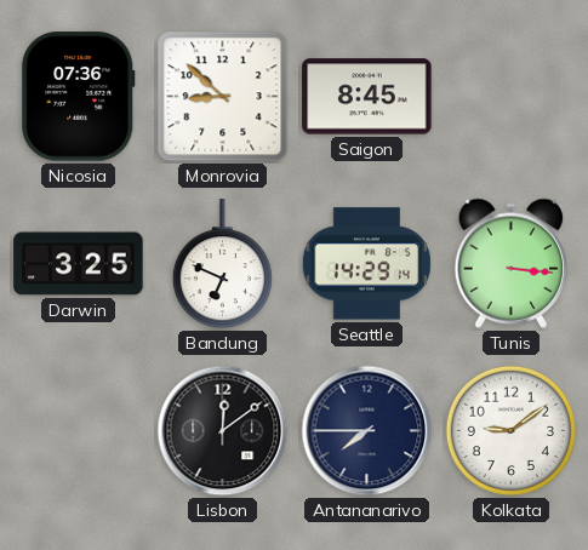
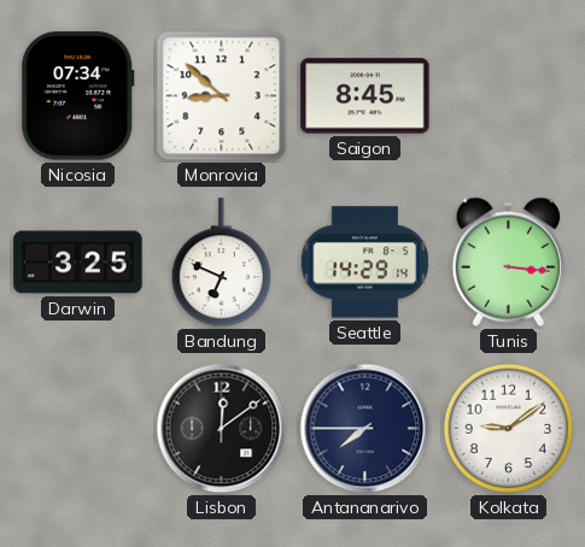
Nicosia: 07:36 -> 07:34 (78, 96)
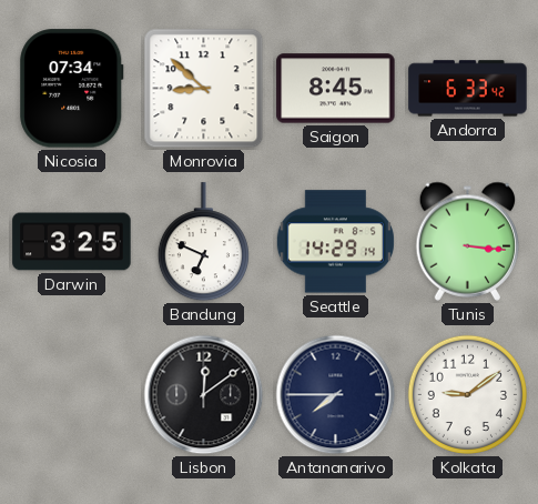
Andorra: none -> 6:33 (468, 89)
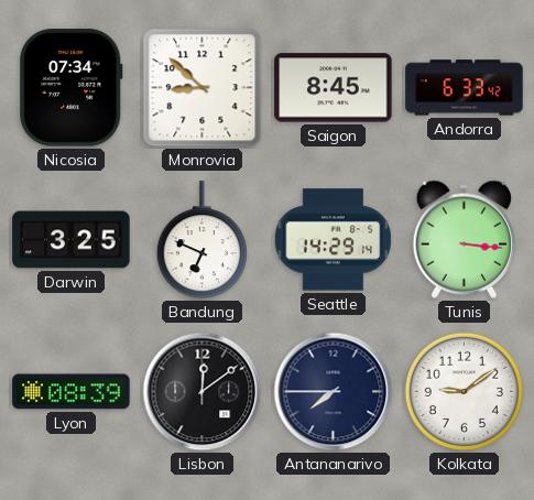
Lyon: none -> 08:39 (72, 392)
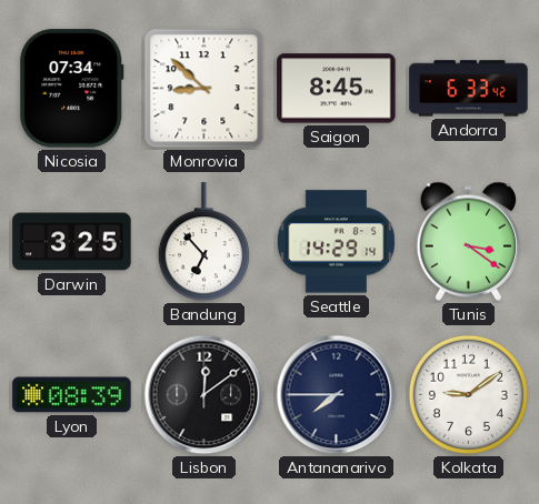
Bandung: 6:49 -> 6:53 (203, 242)
Tunis: 3:16 -> 3:21 (469, 241)
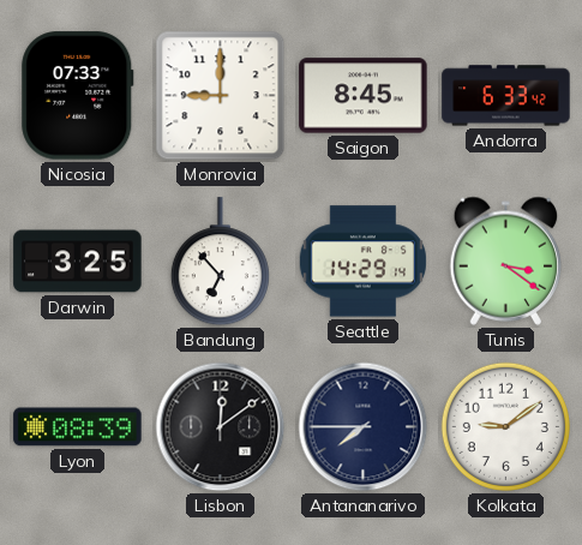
Nicosia: 07:34 -> 07:33 (78, 96)
Monrovia: 8:52 -> 9:00 (221, 96)
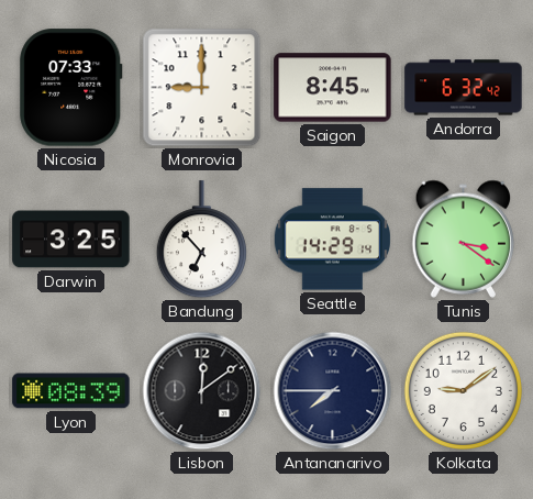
Andorra: 6:33 -> 6:32 (464, 88)
